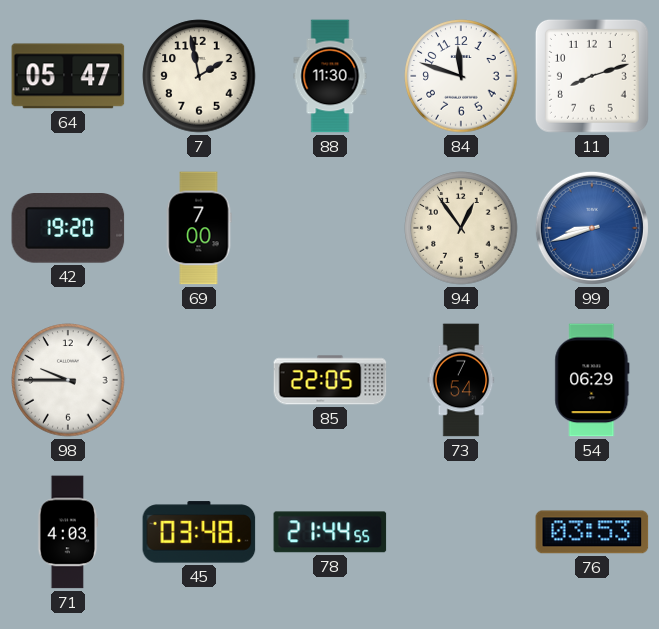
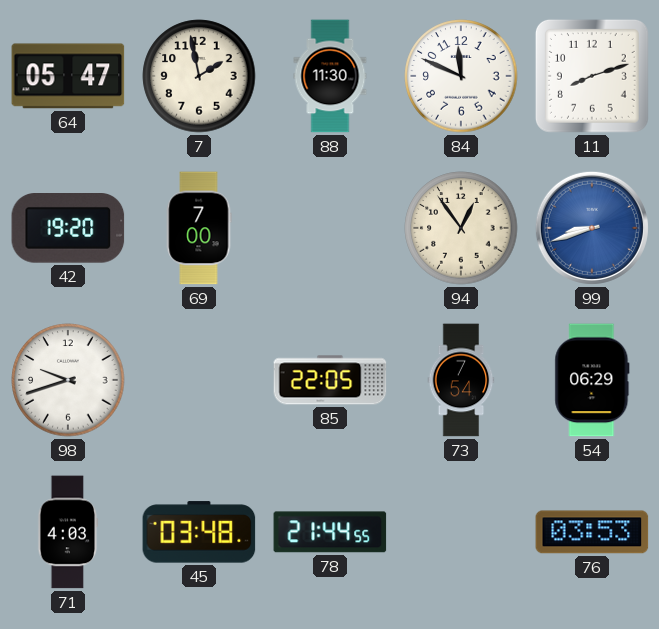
84: 11:48 -> 11:49 (461, 76)
98: 9:45 -> 9:42 (68, 380)
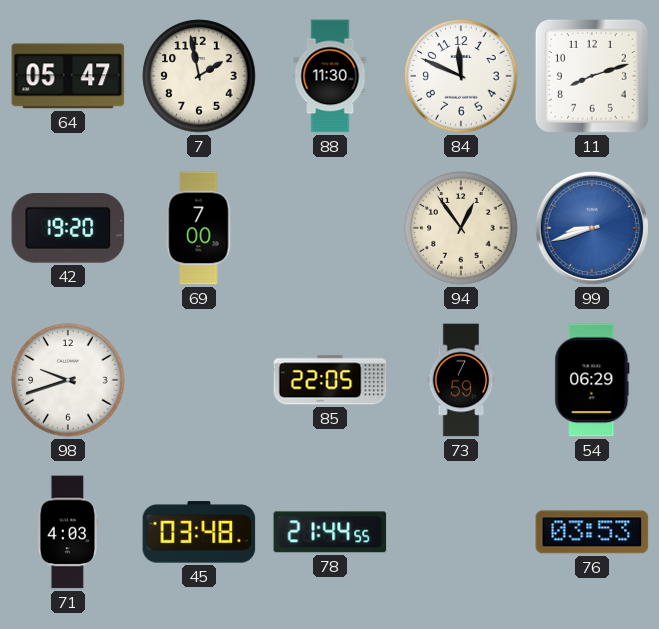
73: 7:54 -> 7:59 (461, 380)
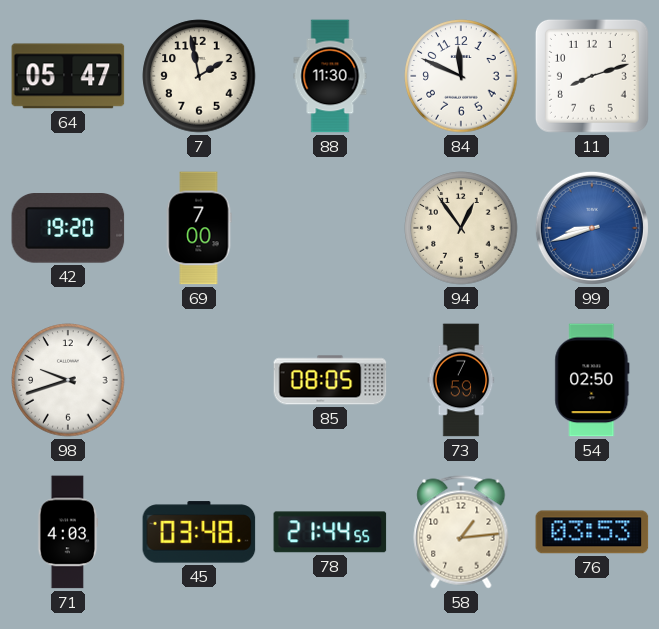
85: 22:05 -> 08:05 (330, 380)
54: 06:29 -> 02:50 (592, 380)
58: none -> 1:14 (461, 532)
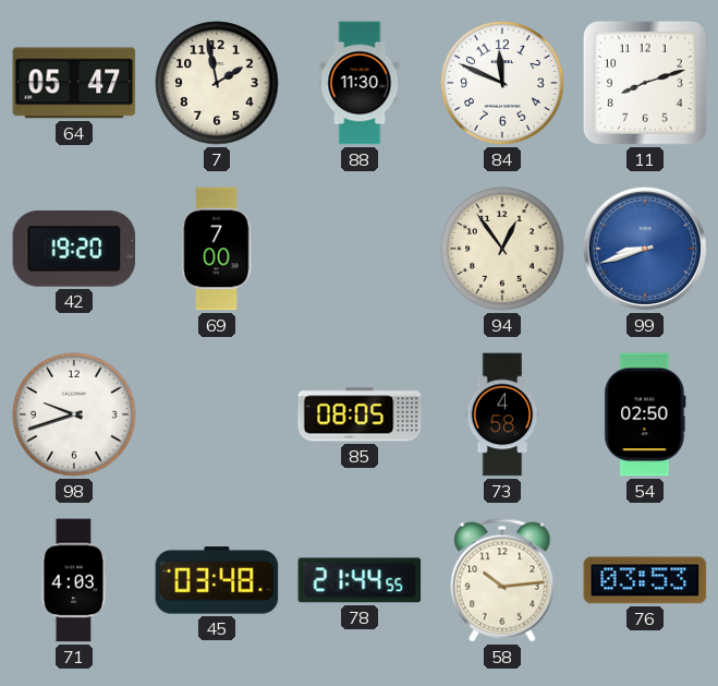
73: 7:59 -> 4:58 (502, 414)
58: 1:14 -> 10:14 (502, 580)
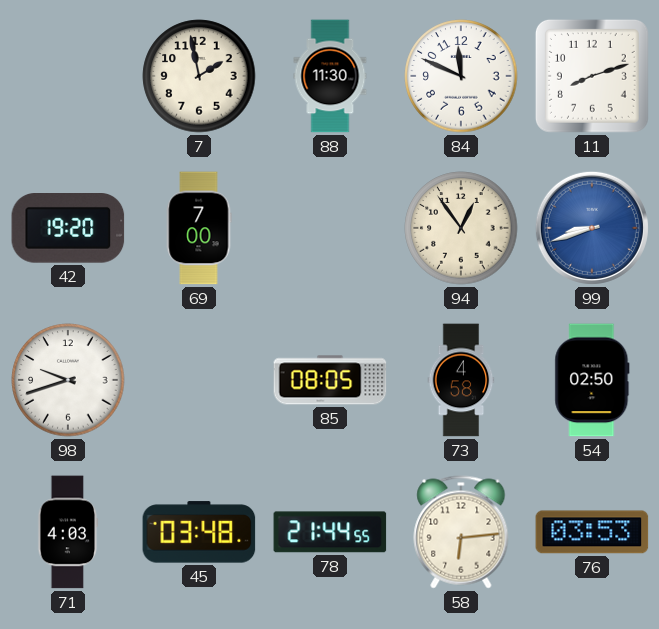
64: 05:47 -> none (74, 83)
58: 10:14 -> 6:14 (461, 532)
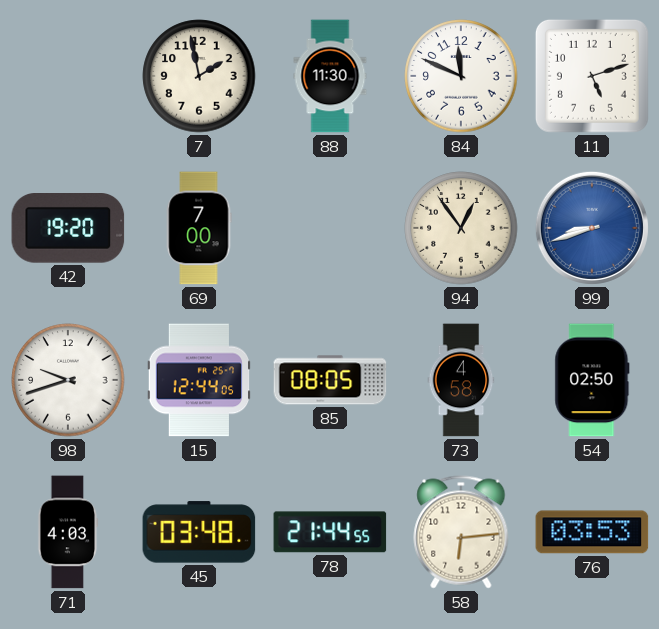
11: 8:12 -> 5:12 (592, 76)
15: none -> 12:44 (198, 380)
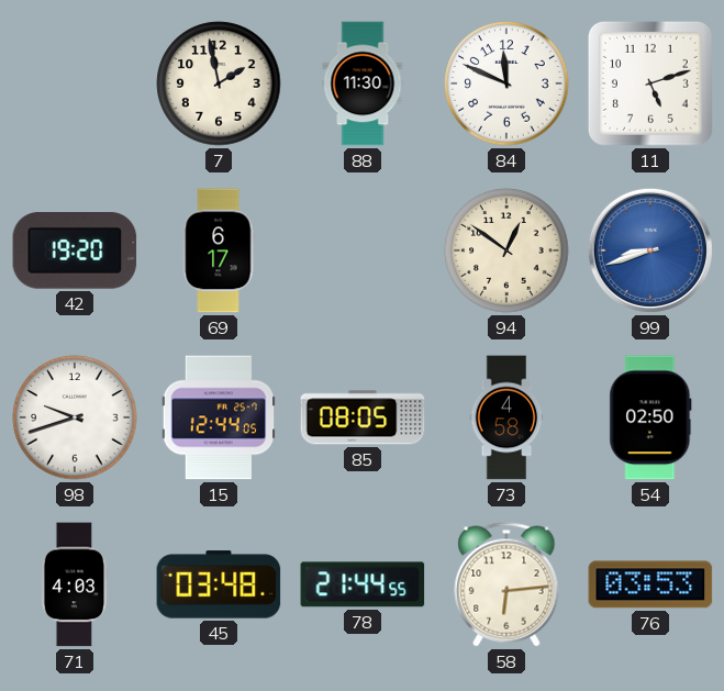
69: 7:00 -> 6:17 (219, 250)
94: 12:54 -> 12:51 (506, 250)
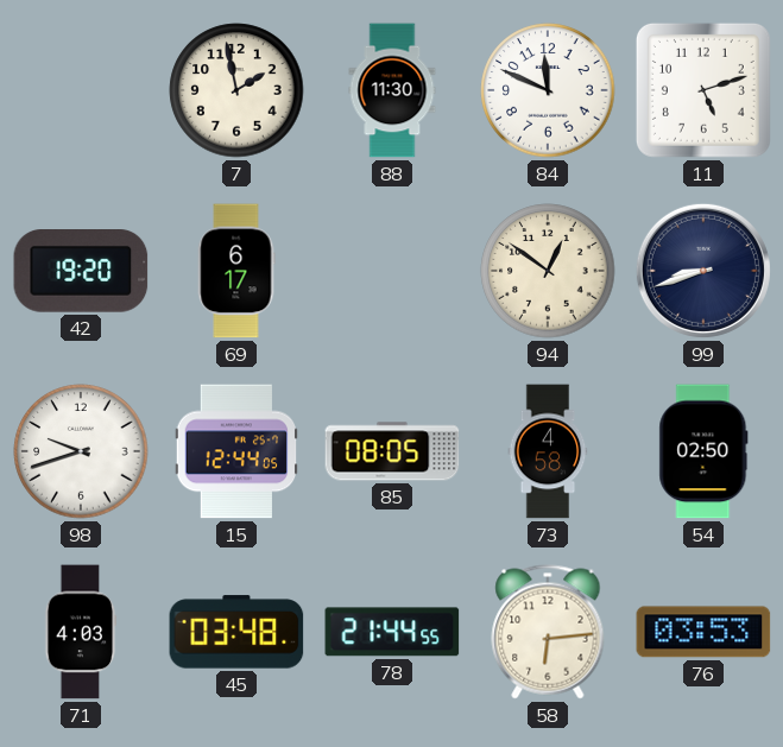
99 dial: blue -> navy (703, 271)
